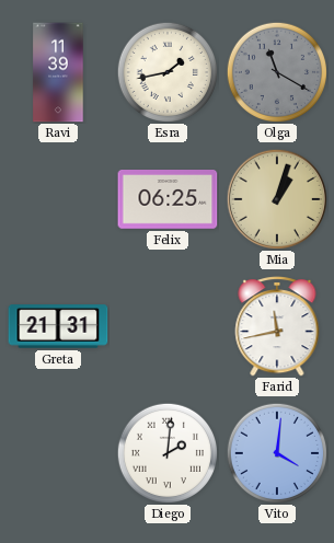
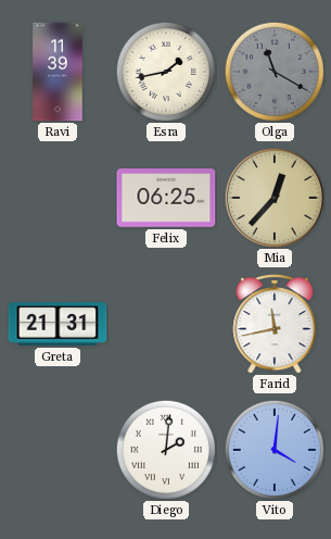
Mia: 1:03 -> 12:37 (273, 197)
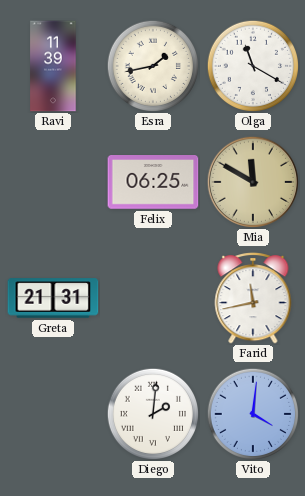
Olga dial: grey -> white (252, 65)
Mia: 12:37 -> 11:50 (252, 181)
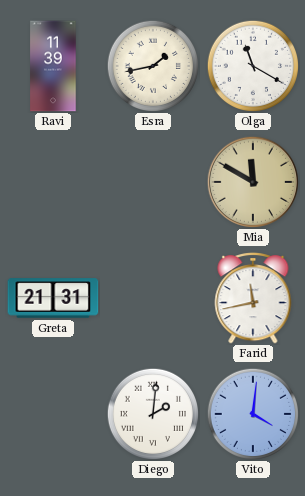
Felix: 06:25 -> none (153, 182)
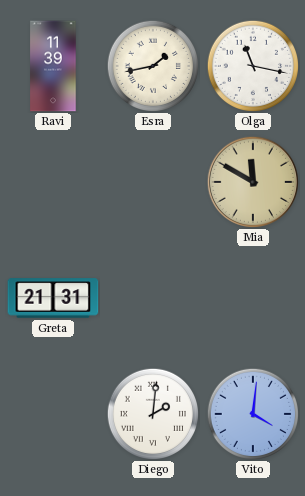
Olga: 11:20 -> 11:17 (252, 65)
Farid: 11:43 -> none (253, 299)
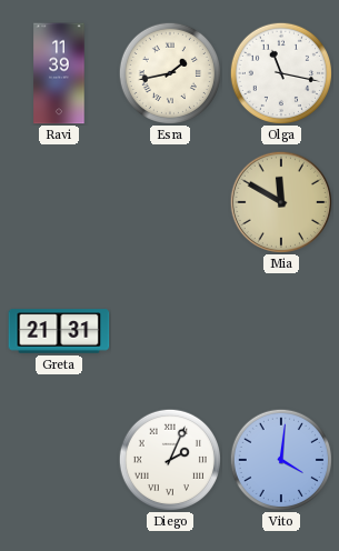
Diego: 2:01 -> 2:04 (169, 459)
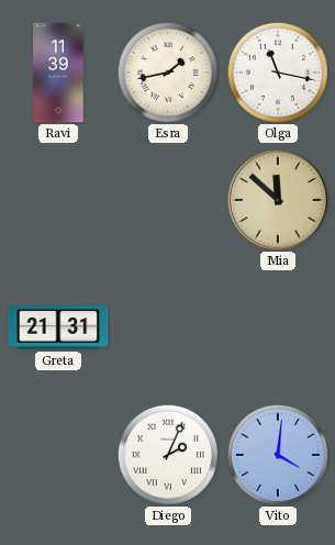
Mia: 11:50 -> 11:52 (277, 199)
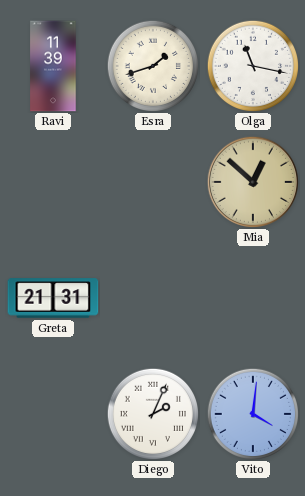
Esra: 1:43 -> 1:42 (152, 65)
Mia: 11:52 -> 12:52 (252, 181)
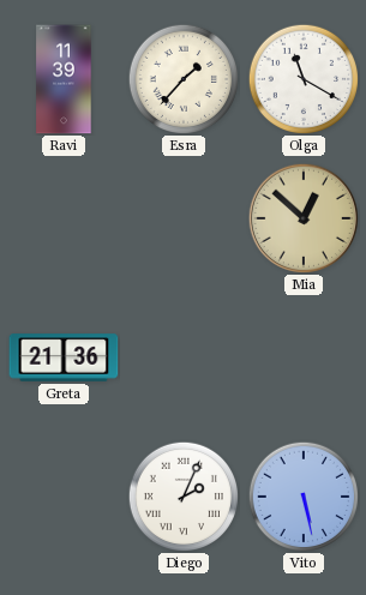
Esra: 1:42 -> 1:37 (182, 78)
Olga: 11:17 -> 11:20 (302, 78)
Greta: 21:31 -> 21:36 (64, 357)
Vito: 4:01 -> 5:28 (302, 495)
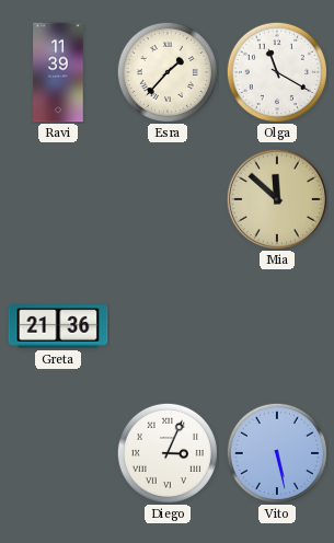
Mia: 12:52 -> 11:52 (276, 198)
Diego: 2:04 -> 3:04 (166, 452)
